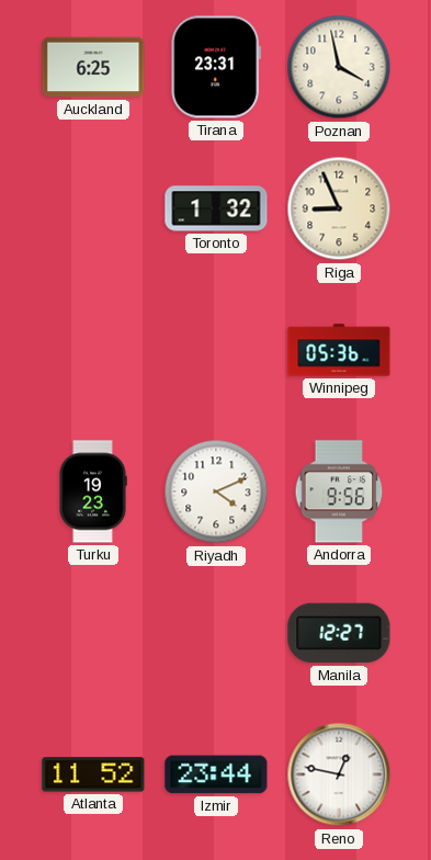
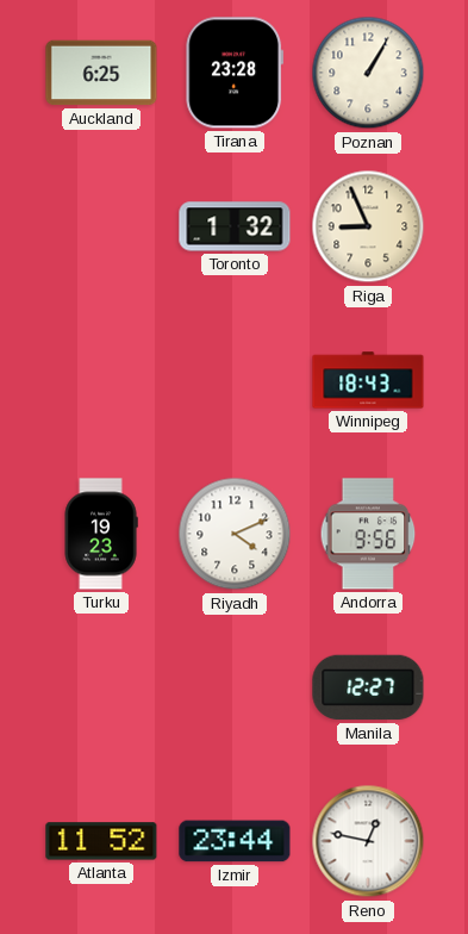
Tirana: 23:31 -> 23:28 (235, 73)
Poznan: 3:58 -> 1:05 (368, 73)
Winnipeg: 05:36 -> 18:43 (368, 380)
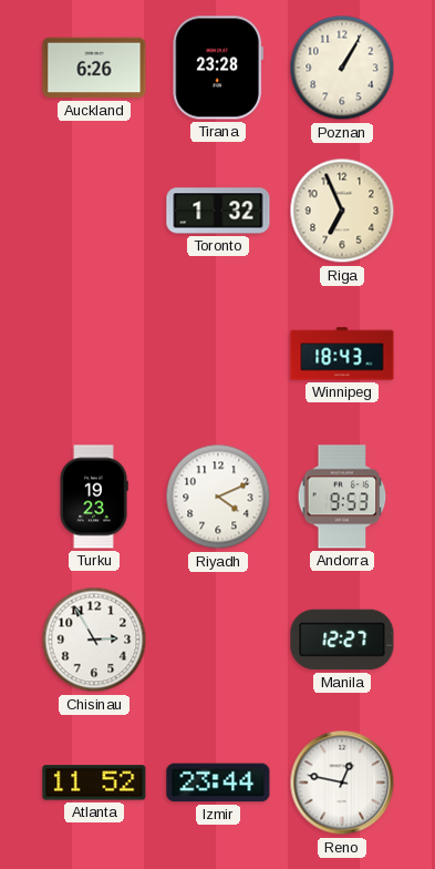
Auckland: 6:25 -> 6:26 (94, 68)
Riga: 8:56 -> 6:56 (342, 211)
Andorra: 9:56 -> 9:53 (342, 497)
Chisinau: none -> 2:55 (94, 640)
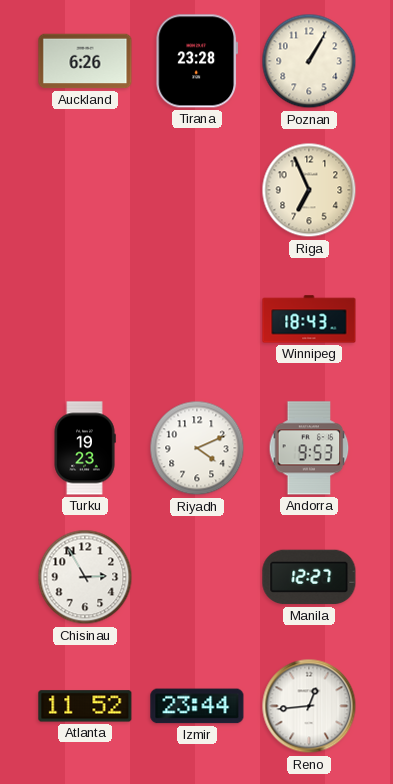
Toronto: 1:32 -> none (218, 211)
Reno: 12:47 -> 12:44 (309, 706)
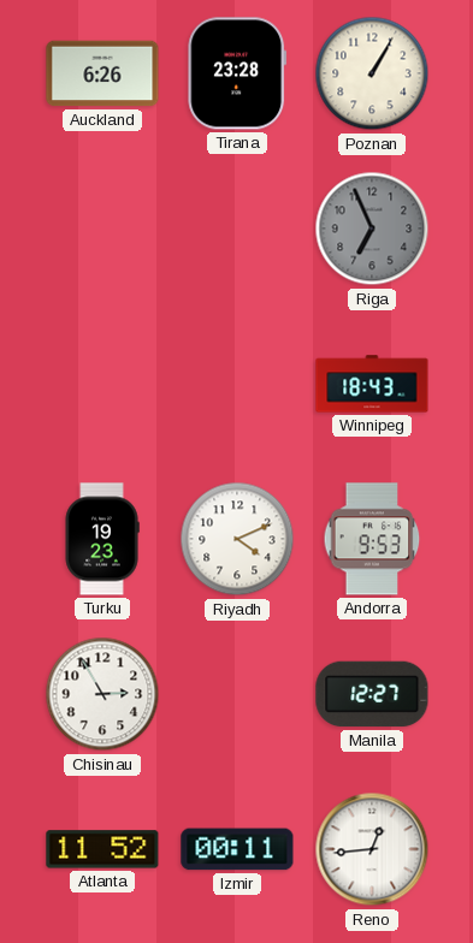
Riga dial: cream -> grey (372, 229)
Izmir: 23:44 -> 00:11 (237, 849)
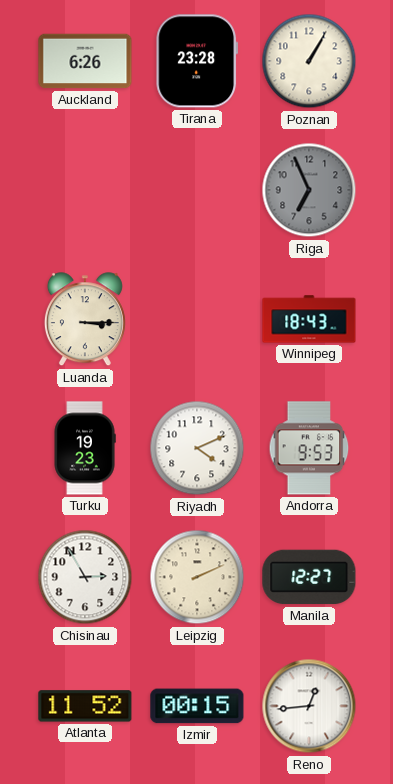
Luanda: none -> 3:15 (85, 320)
Leipzig: none -> 2:11 (197, 577)
Izmir: 00:11 -> 00:15 (197, 706)
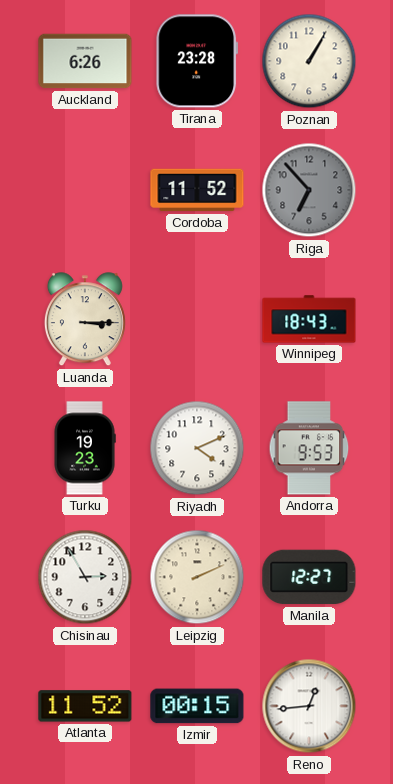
Cordoba: none -> 11:52 (197, 190)
Riga: 6:56 -> 6:53 (309, 190)
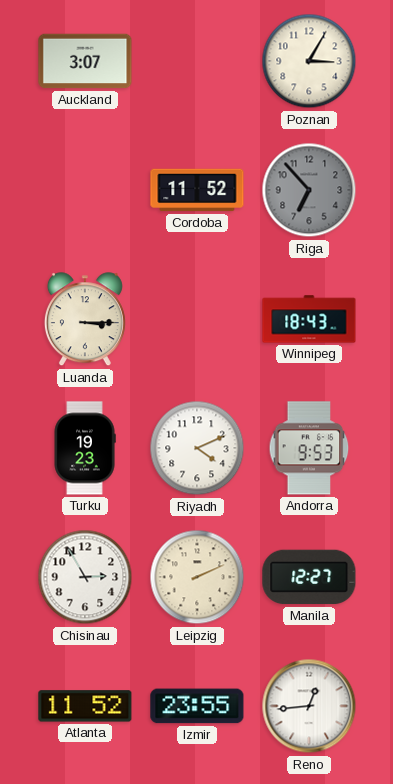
Auckland: 6:26 -> 3:07 (85, 61)
Tirana: 23:28 -> none (197, 61)
Poznan: 1:05 -> 3:05 (309, 61)
Izmir: 00:15 -> 23:55 (197, 706)
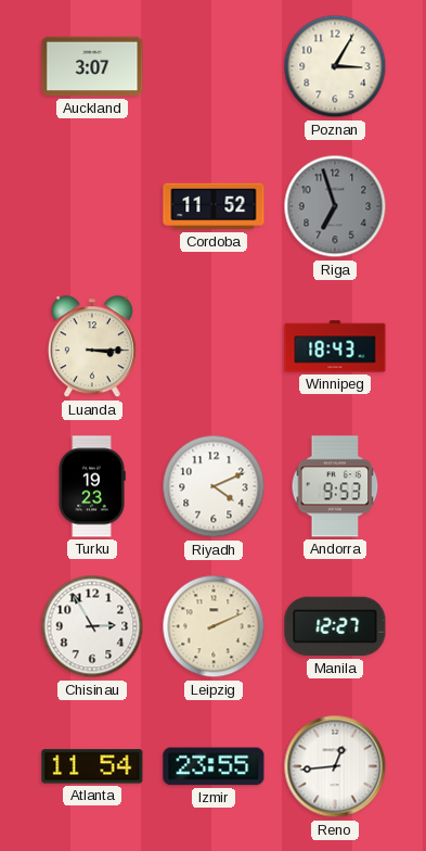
Riga: 6:53 -> 6:57 (335, 206)
Atlanta: 11:52 -> 11:54 (92, 766)
